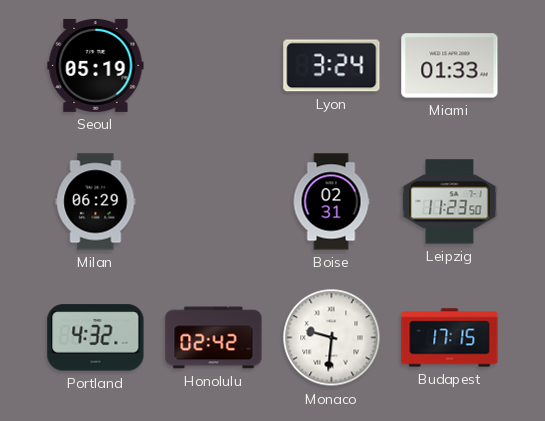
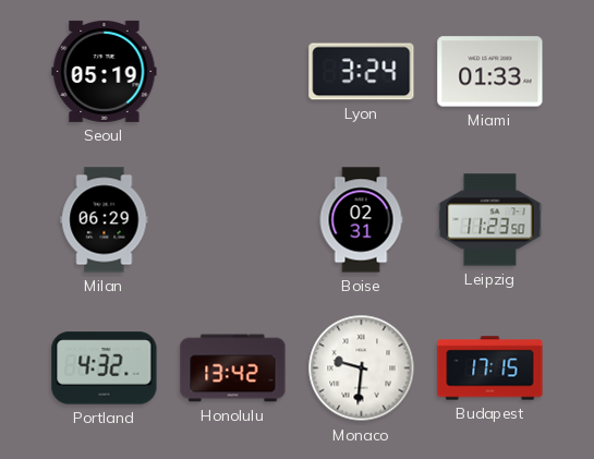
Honolulu: 02:42 -> 13:42 (233, 369)
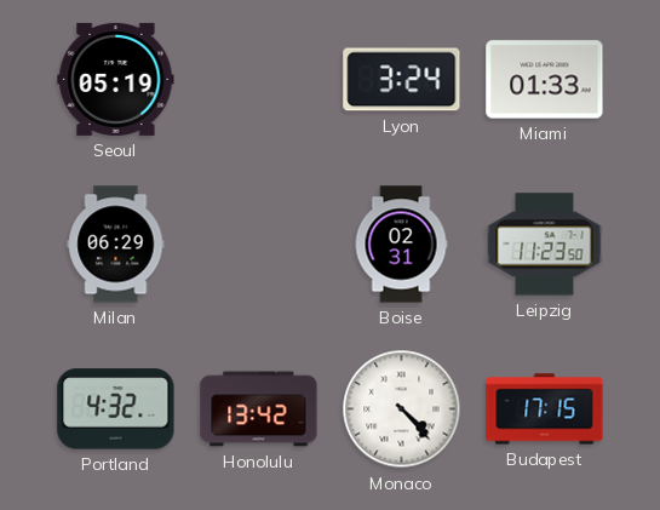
Monaco: 9:31 -> 4:23 (402, 409)
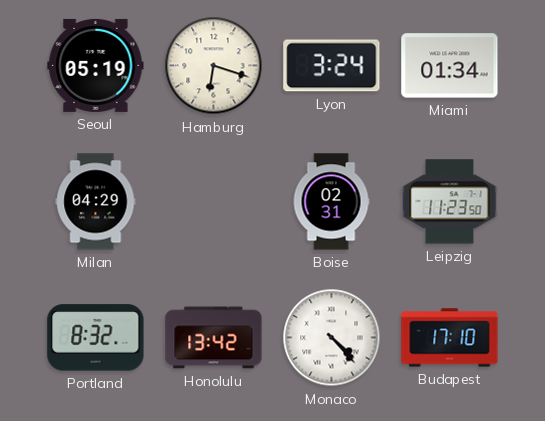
Hamburg: none -> 6:18 (214, 66)
Miami: 01:33 -> 01:34 (450, 66)
Milan: 06:29 -> 04:29 (96, 202)
Portland: 4:32 -> 8:32 (96, 338)
Budapest: 17:15 -> 17:10 (450, 338)
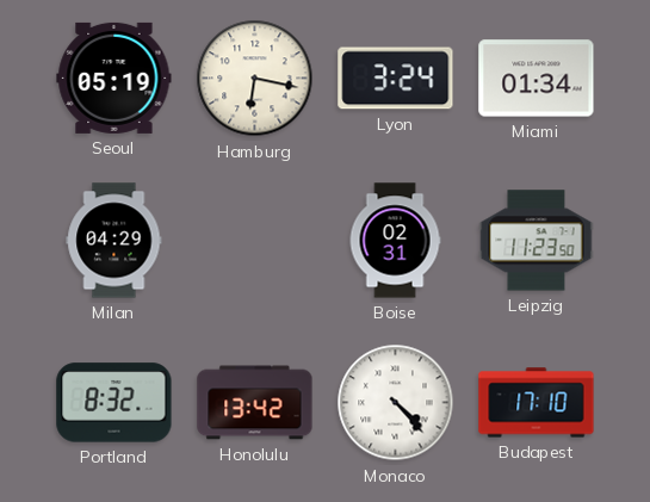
Hamburg: 6:18 -> 6:17 (255, 79)
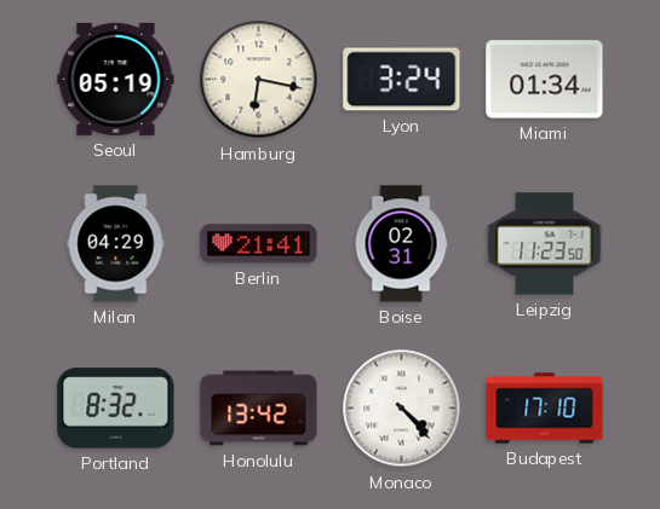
Berlin: none -> 21:41 (259, 244)
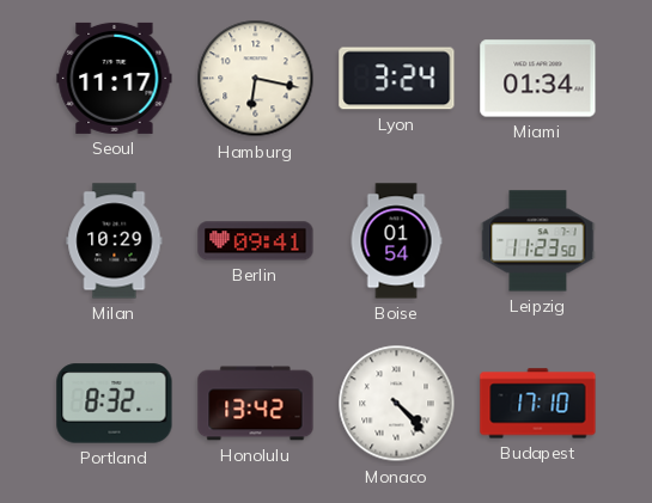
Seoul: 05:19 -> 11:17 (115, 78)
Milan: 04:29 -> 10:29 (115, 241)
Berlin: 21:41 -> 09:41 (256, 241)
Boise: 02:31 -> 01:54 (396, 241)
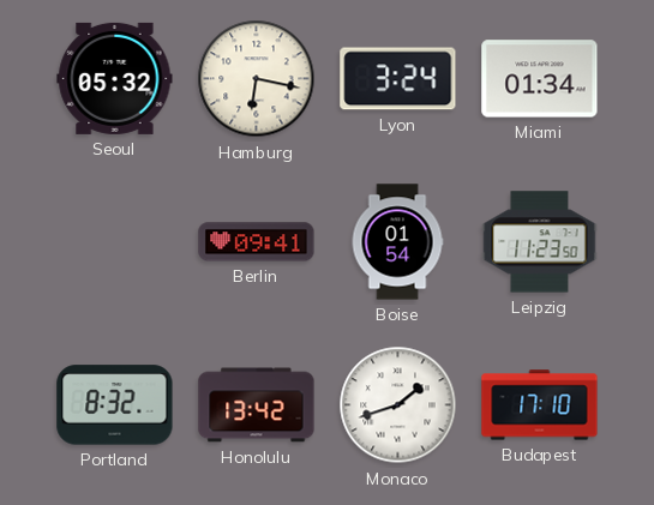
Seoul: 11:17 -> 05:32 (115, 78)
Milan: 10:29 -> none (115, 241)
Monaco: 4:23 -> 1:42 (398, 405)
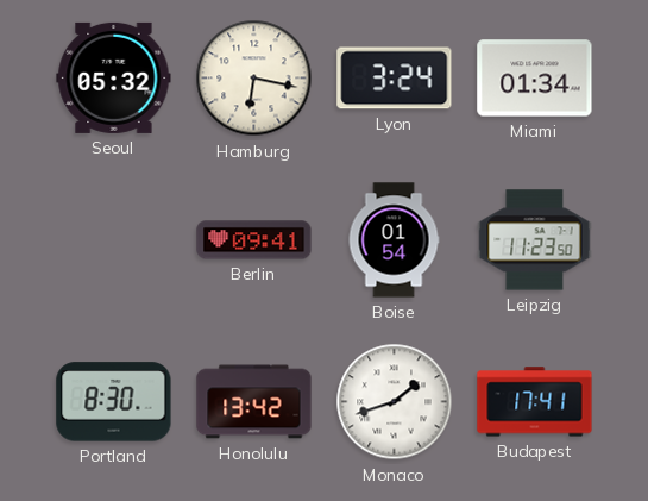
Portland: 8:32 -> 8:30 (114, 402)
Budapest: 17:10 -> 17:41 (535, 402)
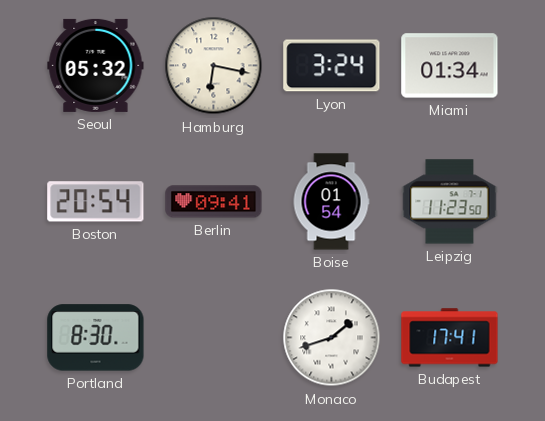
Boston: none -> 20:54 (96, 202)
Honolulu: 13:42 -> none (254, 402)
